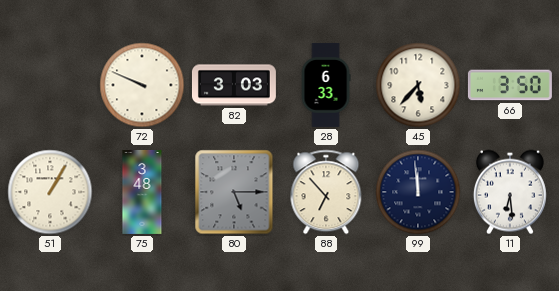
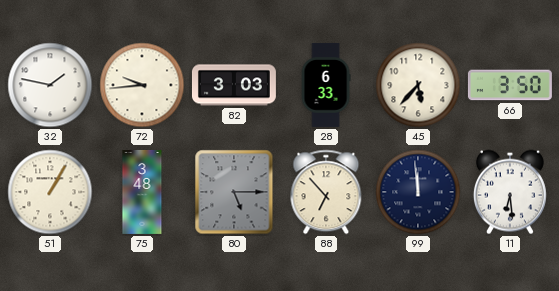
32: none -> 1:47 (50, 85)
72: 9:49 -> 9:44 (142, 85)
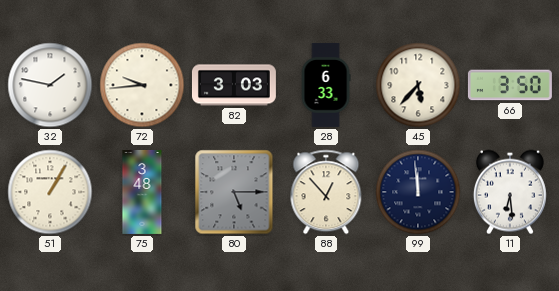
88: 6:53 -> 12:53 (326, 192)
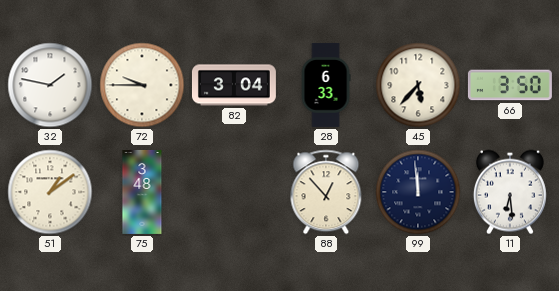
72: 9:44 -> 9:45 (142, 85)
82: 3:03 -> 3:04 (234, 85)
51: 1:05 -> 1:09 (50, 192)
80: 5:15 -> none (234, 192)
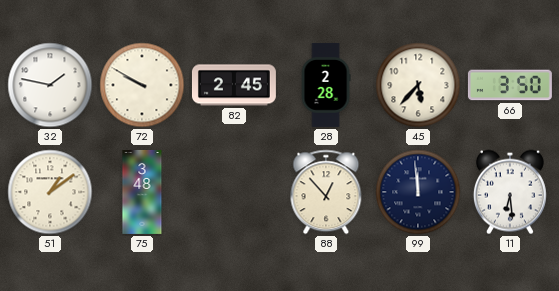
72: 9:45 -> 9:50 (142, 85)
82: 3:04 -> 2:45 (234, 85)
28: 6:33 -> 2:28 (326, 85)
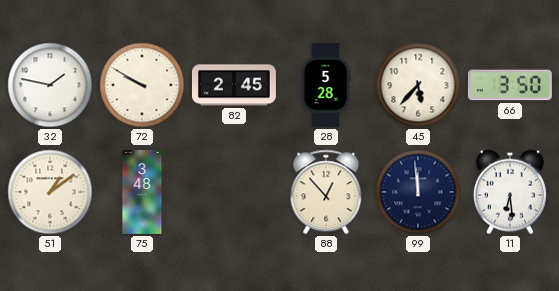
28: 2:28 -> 5:28 (326, 85)
